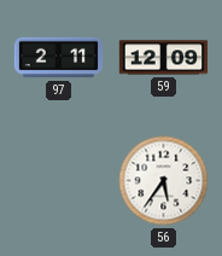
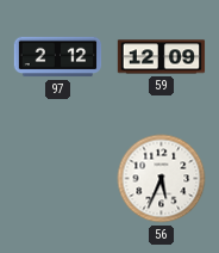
97: 2:11 -> 2:12 (58, 57)
56: 5:36 -> 5:34 (162, 179)
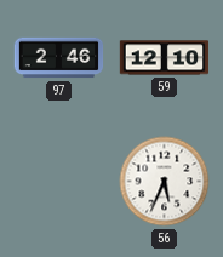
97: 2:12 -> 2:46 (59, 58)
59: 12:09 -> 12:10 (165, 58)
